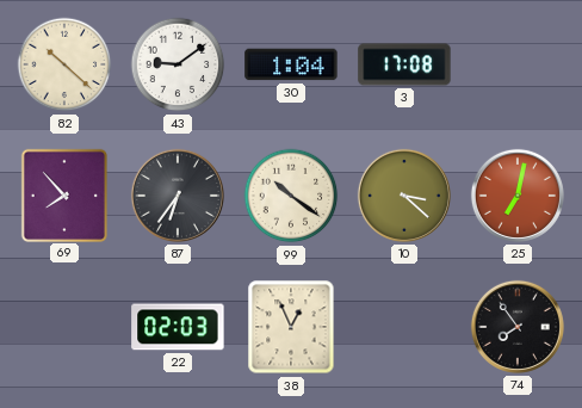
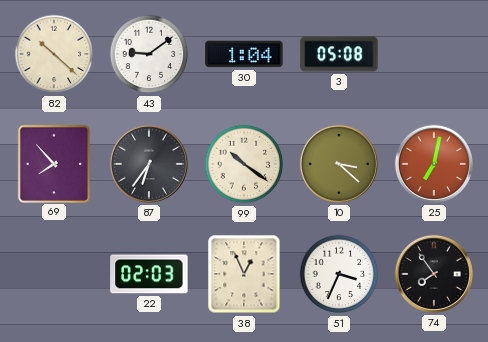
3: 17:08 -> 05:08 (339, 54)
51: none -> 3:34 (339, 274)
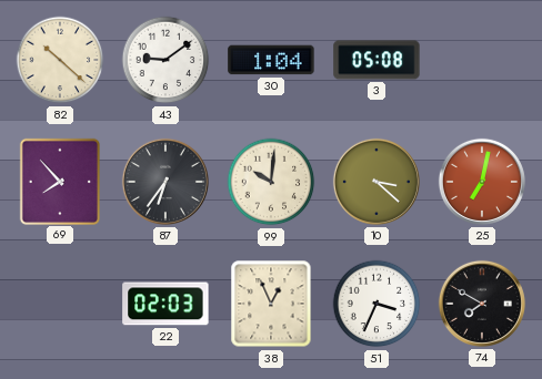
99: 10:21 -> 10:01 (271, 182)
74: 7:54 -> 7:50 (482, 304)
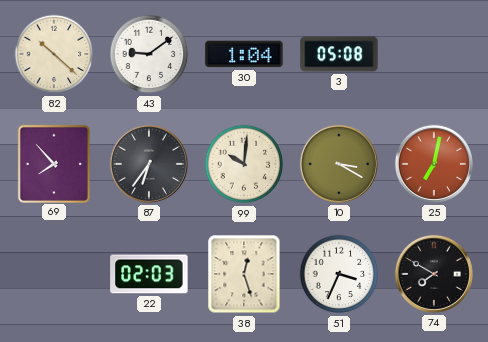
10: 3:22 -> 3:20 (339, 164)
38: 12:56 -> 12:27 (244, 274)
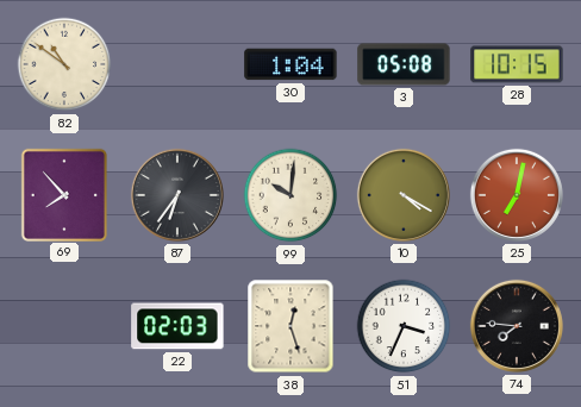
82: 10:22 -> 10:51 (64, 64)
43: 9:09 -> none (149, 54)
28: none -> 10:15 (517, 64)
10: 3:20 -> 4:20 (404, 195)
74: 7:50 -> 7:46 (517, 326)
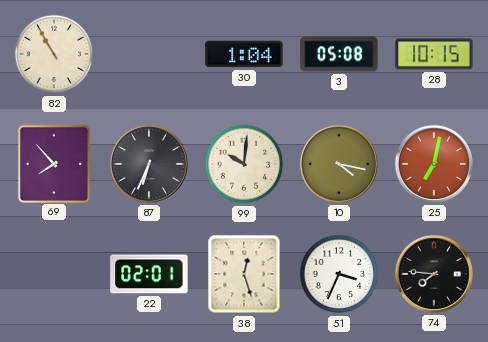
82: 10:51 -> 10:55 (54, 54)
87: 6:36 -> 6:34 (149, 164)
10: 4:20 -> 4:17 (339, 164)
22: 02:03 -> 02:01 (149, 274)
